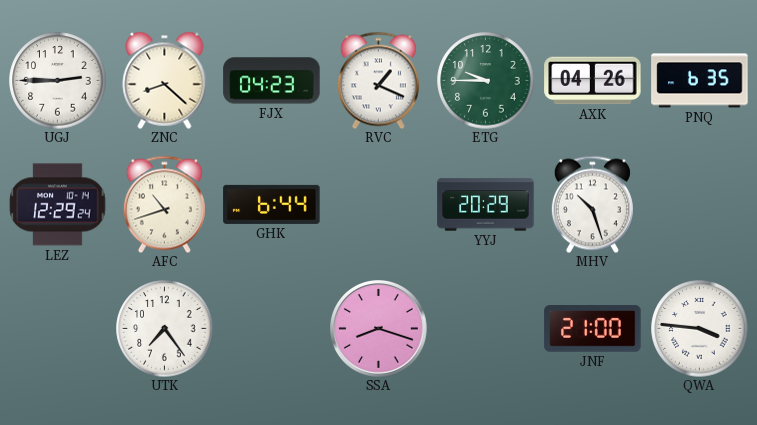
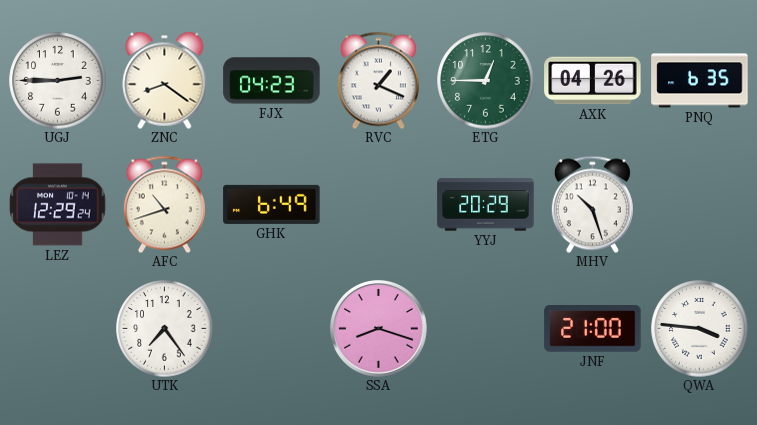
ZNC: 8:22 -> 8:21 (165, 80)
ETG: 9:45 -> 12:45 (486, 81)
GHK: 6:44 -> 6:49 (272, 204)
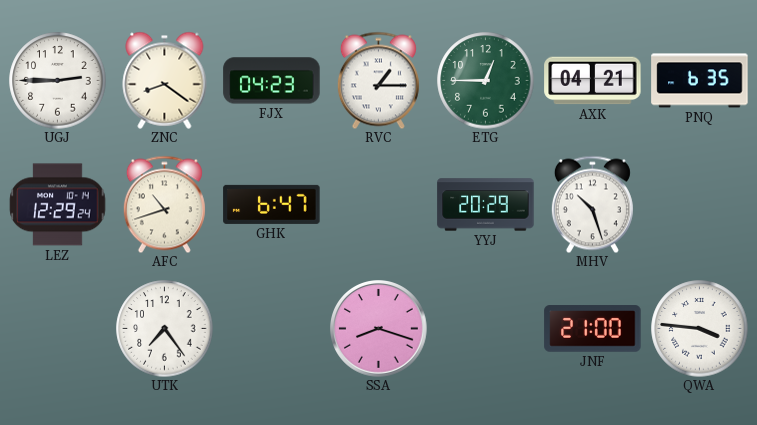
RVC: 1:19 -> 1:15 (378, 80)
AXK: 04:26 -> 04:21 (593, 81)
GHK: 6:49 -> 6:47 (272, 204)
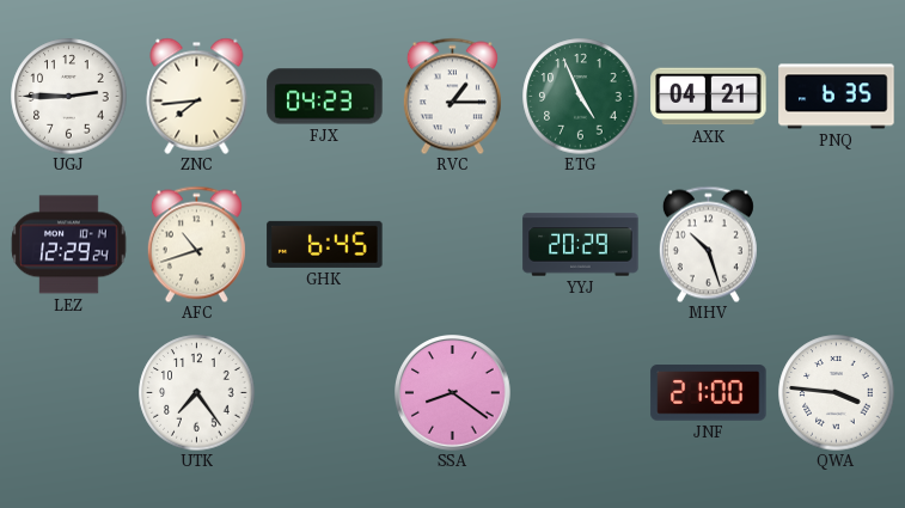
ZNC: 8:21 -> 7:44 (197, 96)
ETG: 12:45 -> 4:56 (581, 97)
GHK: 6:47 -> 6:45 (325, 244)
SSA: 8:18 -> 8:21 (453, 393)
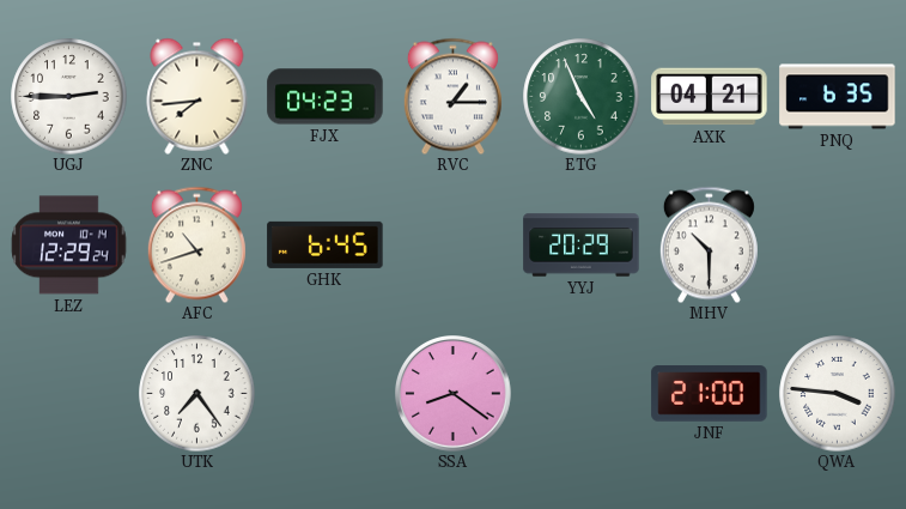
MHV: 10:27 -> 10:30 (709, 244)
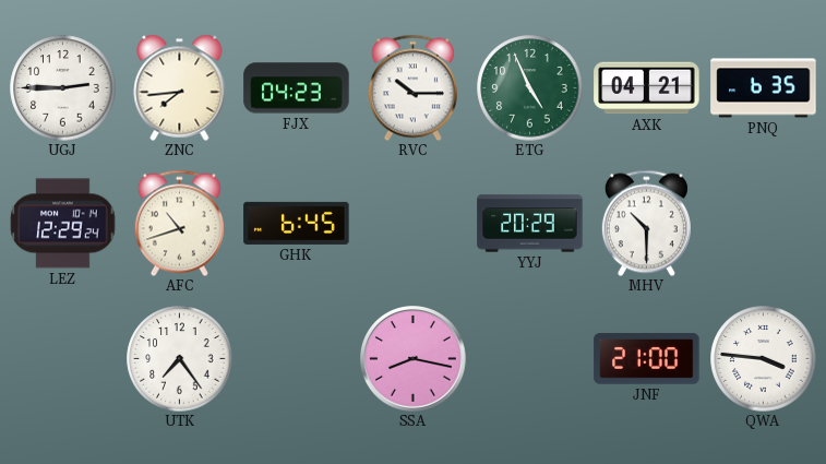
RVC: 1:15 -> 10:15 (412, 87)
SSA: 8:21 -> 8:17 (414, 359)
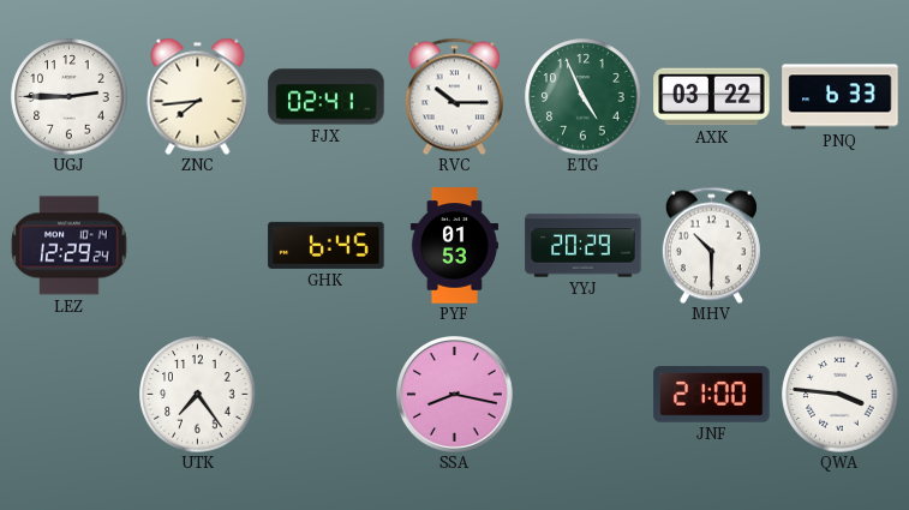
FJX: 04:23 -> 02:41 (327, 97)
AXK: 04:21 -> 03:22 (712, 97)
PNQ: 6:35 -> 6:33 (841, 97)
AFC: 10:42 -> none (179, 223)
PYF: none -> 01:53 (454, 246)
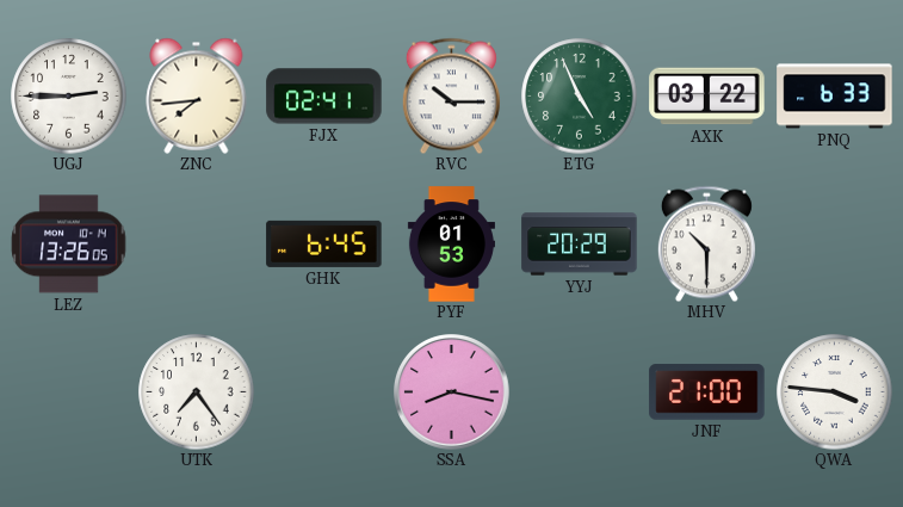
LEZ: 12:29 -> 13:26 (69, 245)
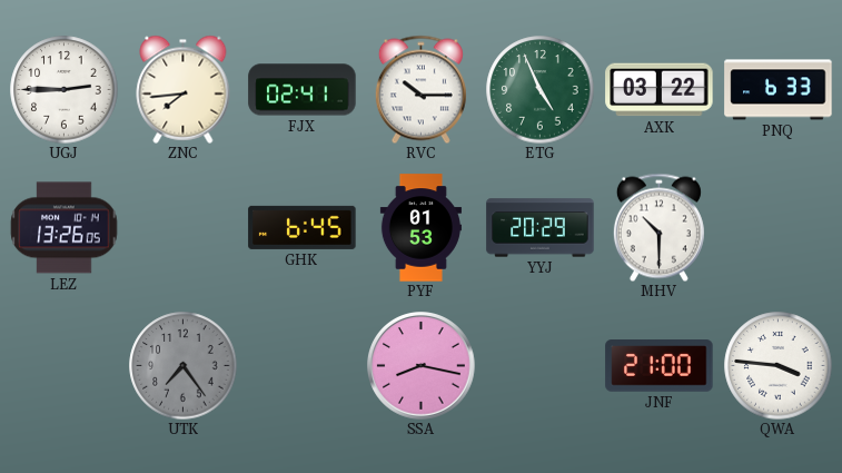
UTK dial: white -> grey (184, 366)
